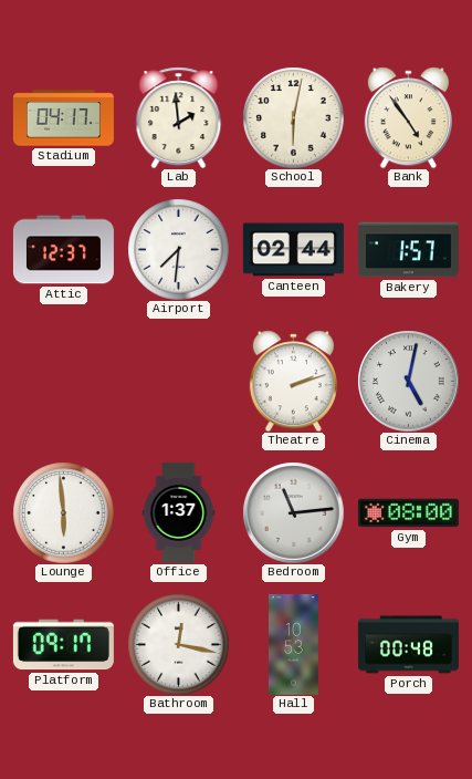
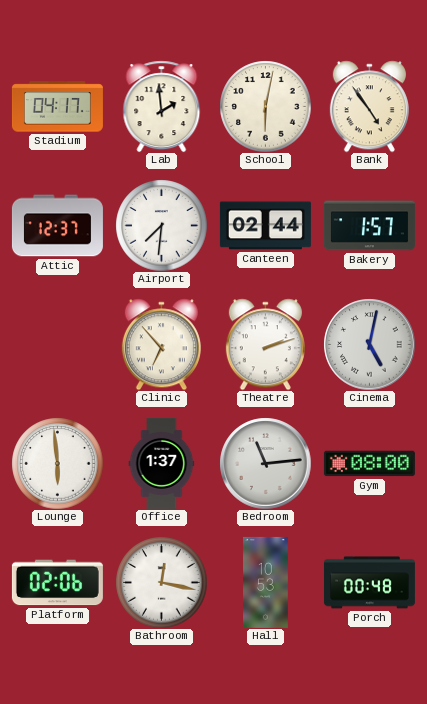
Clinic: none -> 6:53 (161, 344)
Platform: 09:17 -> 02:06 (57, 583)
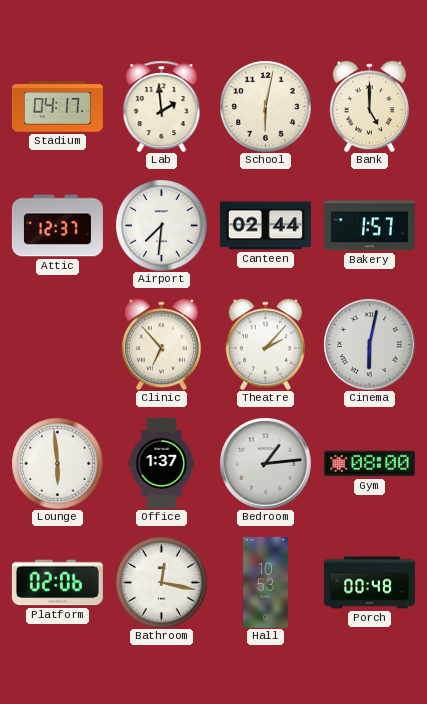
Bank: 4:54 -> 5:00 (369, 106)
Theatre: 2:12 -> 2:07 (265, 344)
Cinema: 5:02 -> 6:02 (369, 344)
Bedroom: 11:14 -> 1:14 (265, 463)
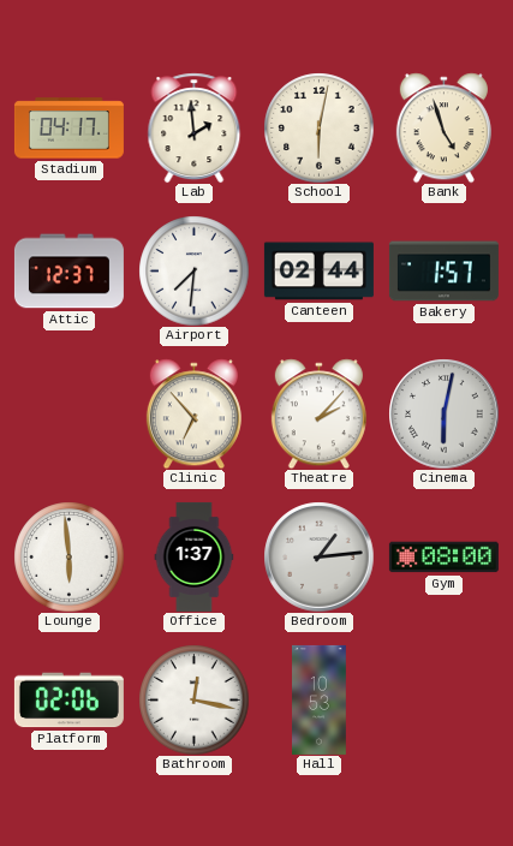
Bank: 5:00 -> 4:57 (443, 127)
Porch: 00:48 -> none (369, 583)
